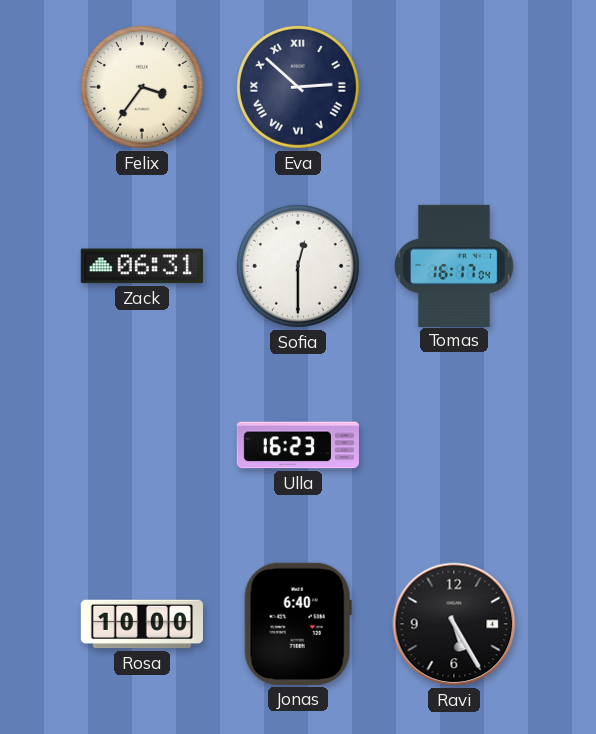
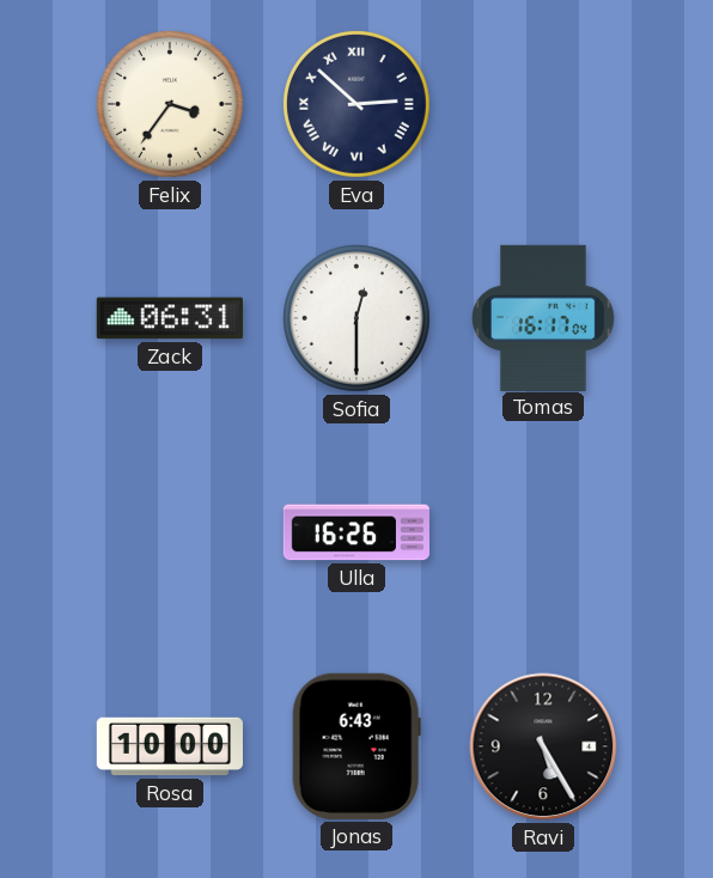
Ulla: 16:23 -> 16:26 (356, 532)
Jonas: 6:40 -> 6:43 (356, 746)
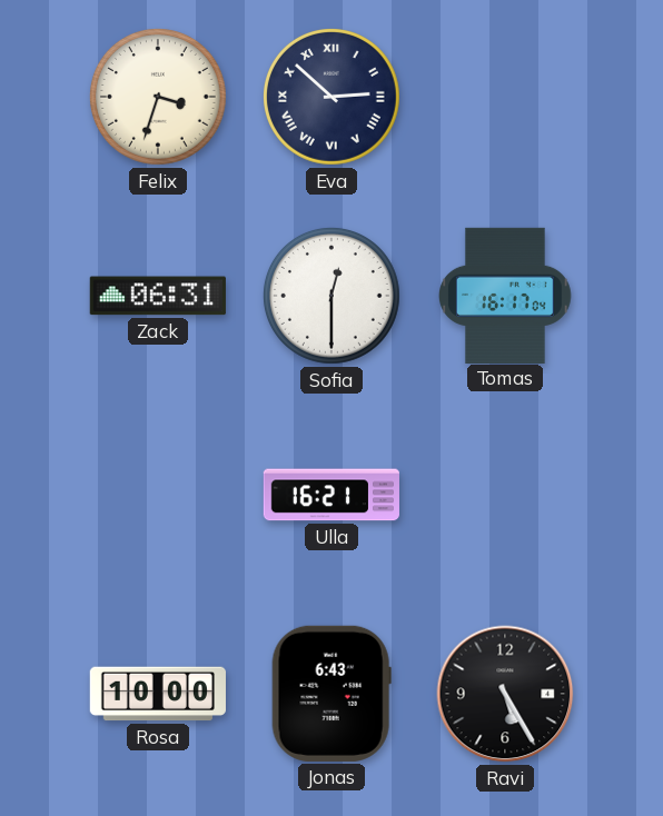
Felix: 3:36 -> 3:33 (158, 97)
Ulla: 16:26 -> 16:21 (331, 495)
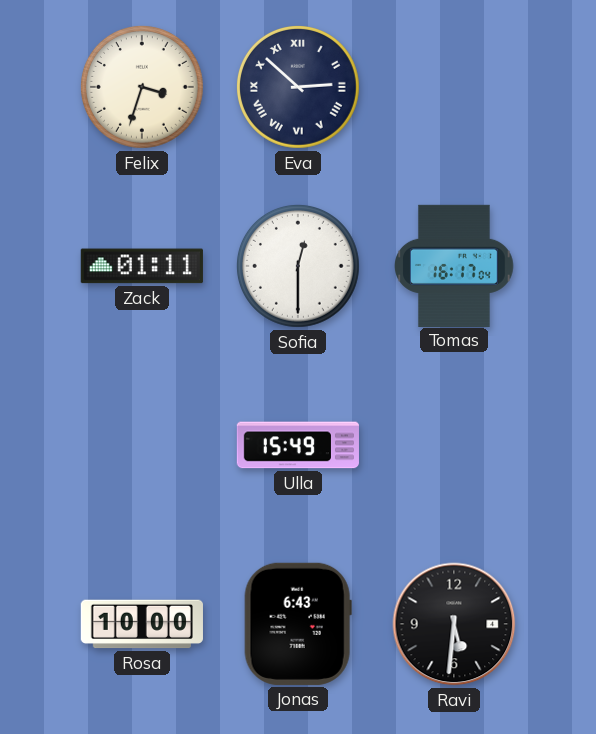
Zack: 06:31 -> 01:11 (142, 266)
Ulla: 16:21 -> 15:49 (298, 445)
Ravi: 5:25 -> 5:31 (454, 624)
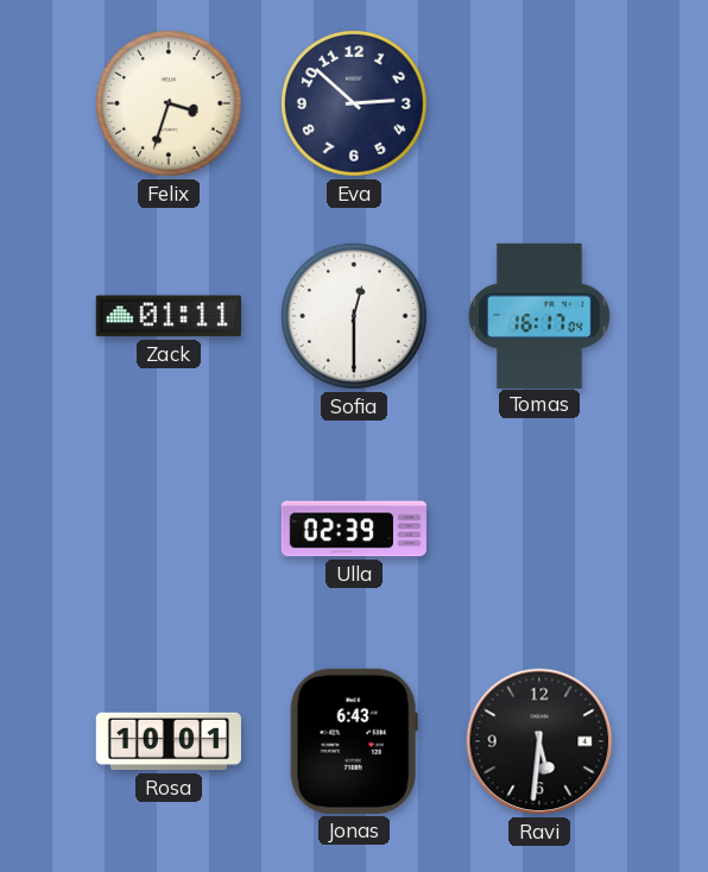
Eva numerals: Roman -> Arabic (354, 103)
Ulla: 15:49 -> 02:39 (354, 529)
Rosa: 10:00 -> 10:01 (169, 741)
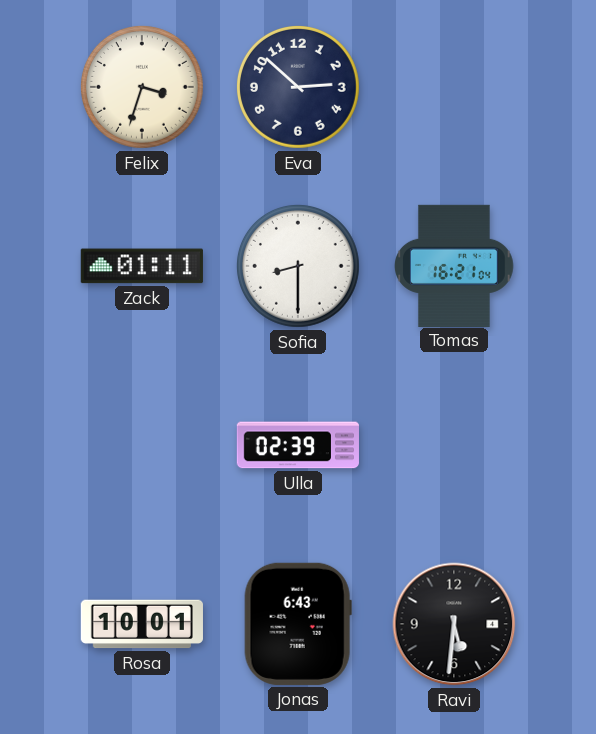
Sofia: 12:30 -> 8:30 (298, 266)
Tomas: 16:17 -> 16:21 (455, 265)
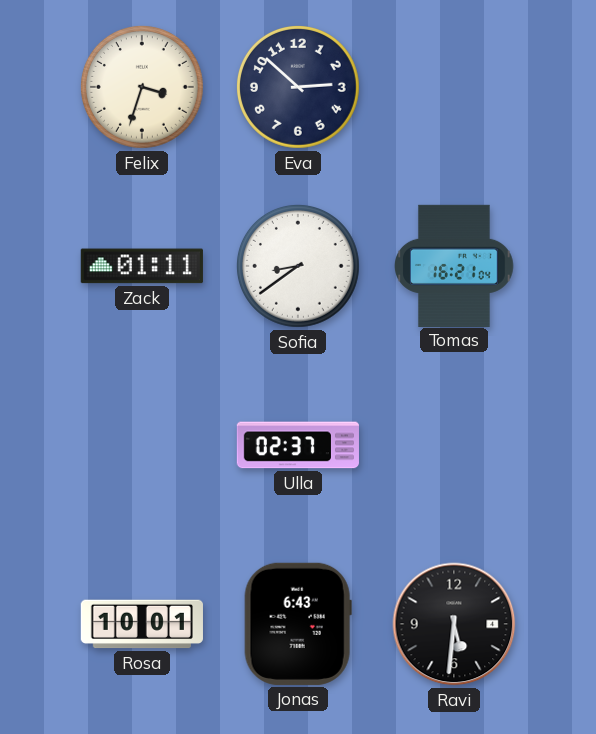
Sofia: 8:30 -> 8:39 (298, 266)
Ulla: 02:39 -> 02:37 (298, 445)
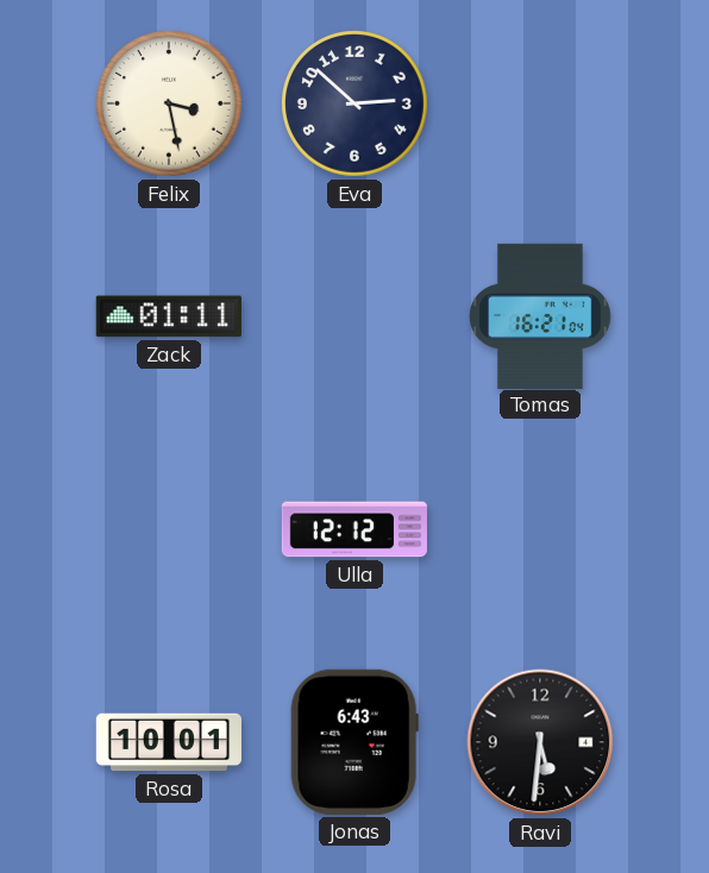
Felix: 3:33 -> 3:28 (169, 103)
Sofia: 8:39 -> none (298, 266)
Ulla: 02:37 -> 12:12 (354, 529)
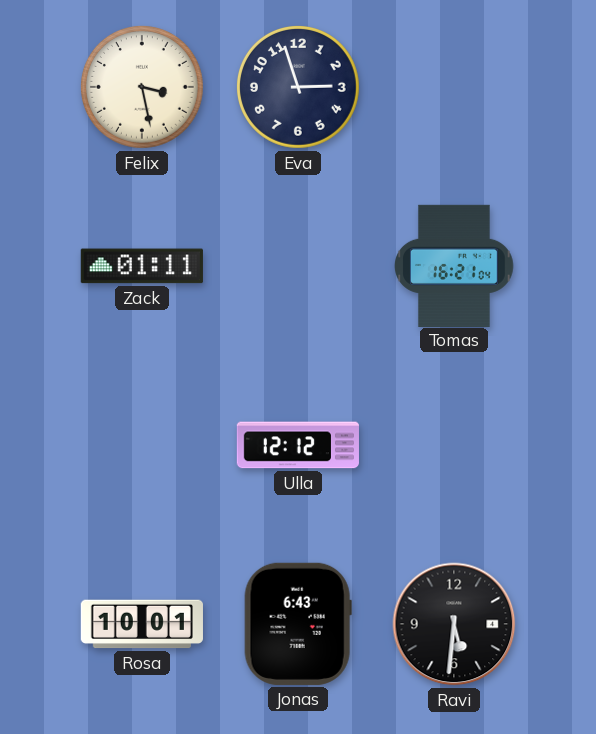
Eva: 2:52 -> 2:57 (298, 87)
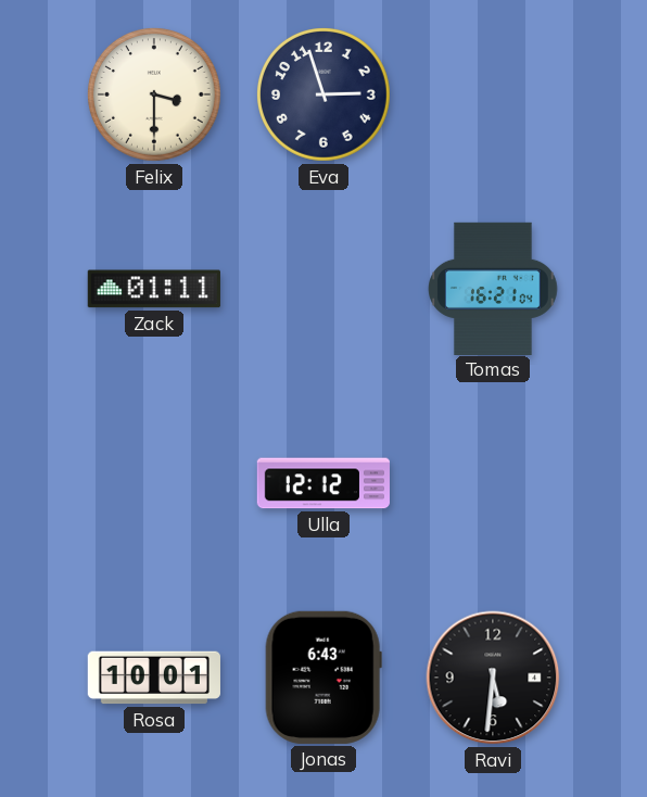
Felix: 3:28 -> 3:30 (154, 94)
